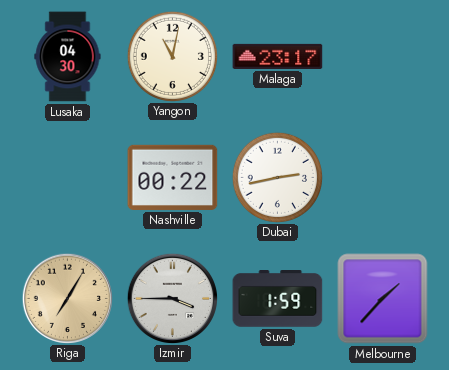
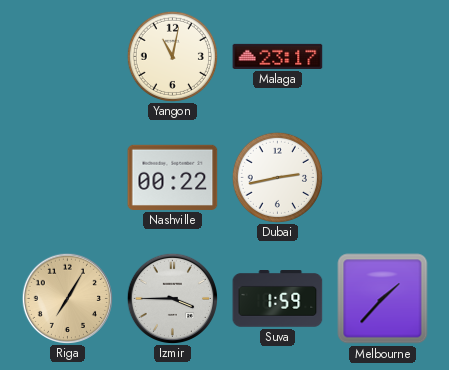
Lusaka: 04:30 -> none (68, 57)
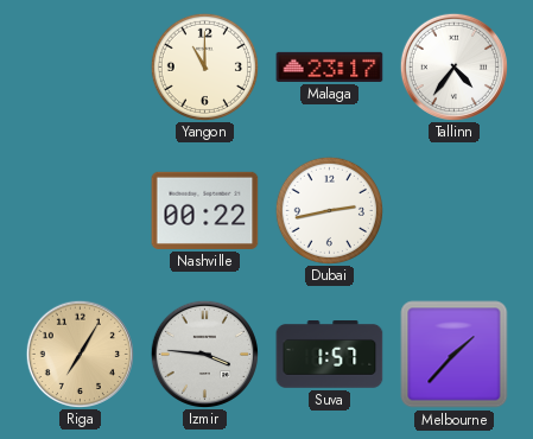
Yangon: 11:02 -> 11:00 (204, 66)
Tallinn: none -> 4:36 (453, 66)
Izmir: 3:45 -> 3:46 (204, 354)
Suva: 1:59 -> 1:57 (330, 355)
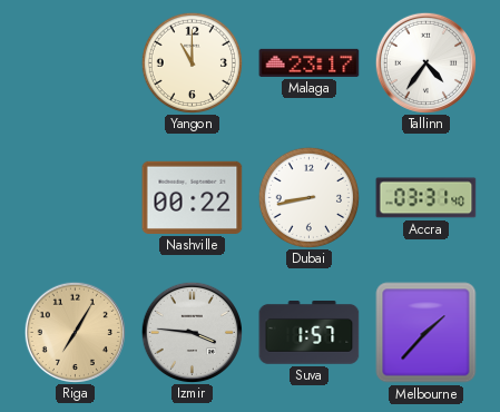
Dubai: 2:43 -> 8:43 (308, 197)
Accra: none -> 03:31 (427, 198)
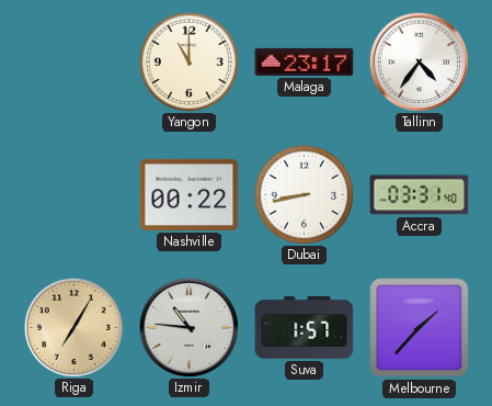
Izmir: 3:46 -> 10:46 (188, 327)
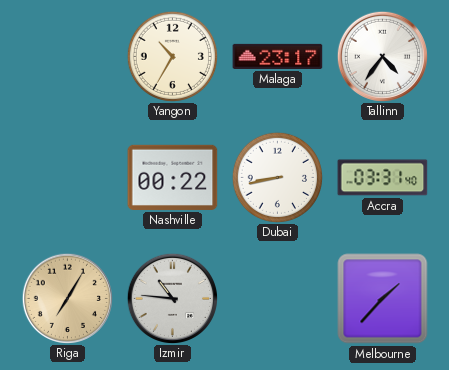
Yangon: 11:00 -> 10:35 (172, 56)
Suva: 1:57 -> none (305, 328)
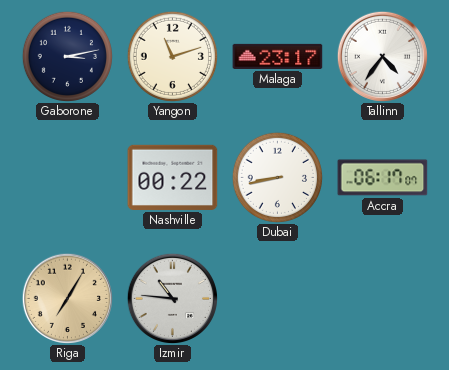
Gaborone: none -> 3:13 (67, 56)
Yangon: 10:35 -> 11:12 (172, 56)
Accra: 03:31 -> 06:17 (383, 178)
Melbourne: 1:37 -> none (383, 299)
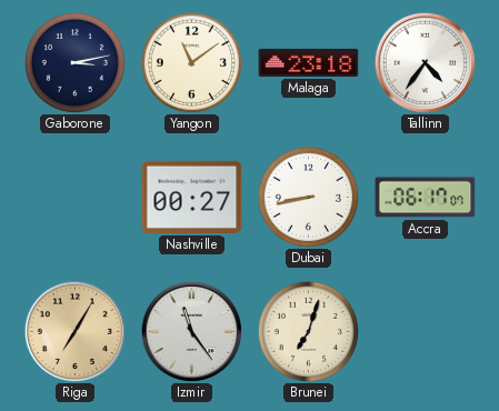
Yangon: 11:12 -> 11:09 (191, 62)
Malaga: 23:17 -> 23:18 (309, 62)
Nashville: 00:22 -> 00:27 (192, 197)
Izmir: 10:46 -> 11:24 (191, 331)
Brunei: none -> 7:03 (308, 331)
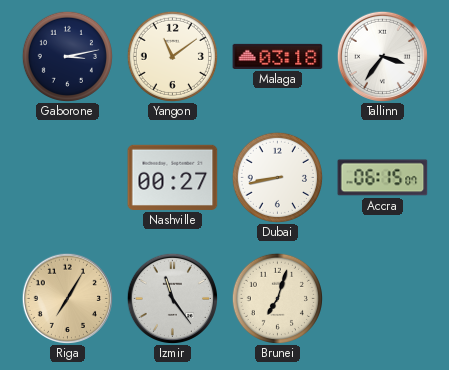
Malaga: 23:18 -> 03:18 (278, 56)
Tallinn: 4:36 -> 3:36 (382, 56)
Accra: 06:17 -> 06:15 (383, 178)
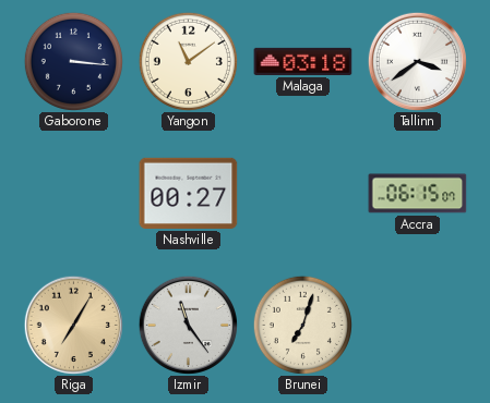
Gaborone: 3:13 -> 3:16 (73, 61)
Tallinn: 3:36 -> 3:39 (417, 61)
Dubai: 8:43 -> none (277, 177)
